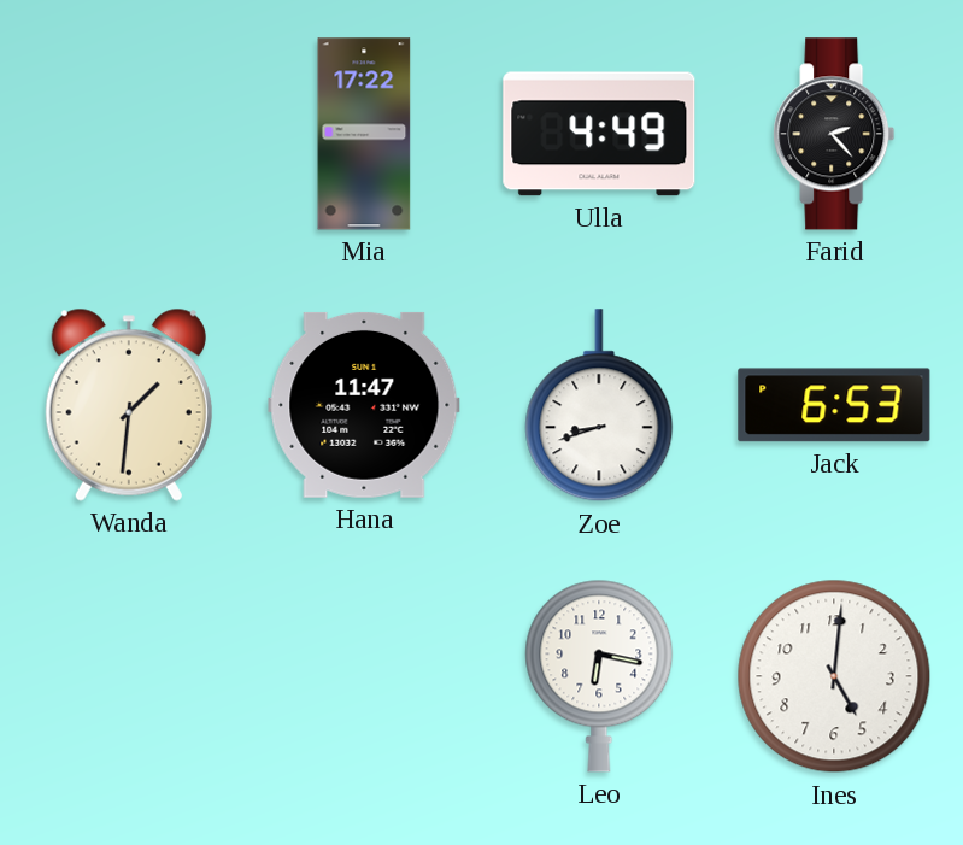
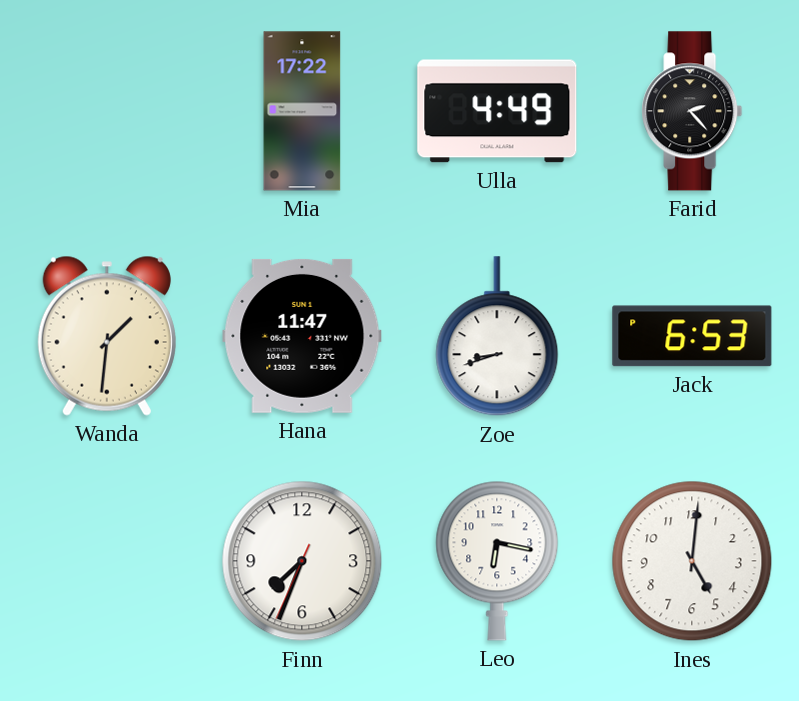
Finn: none -> 7:33 (302, 561)
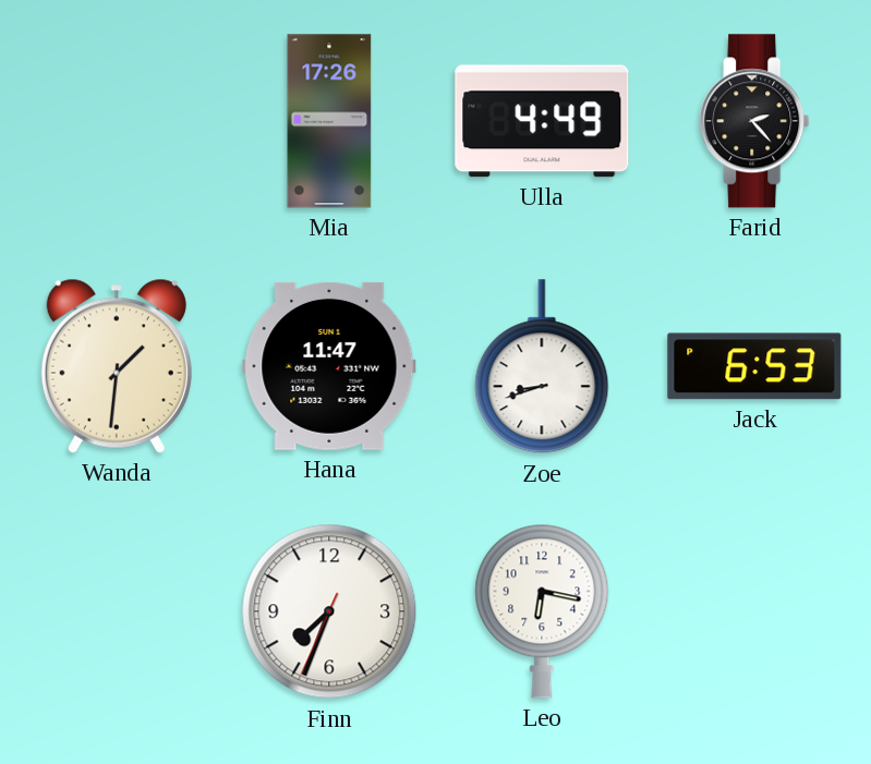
Mia: 17:22 -> 17:26 (329, 121)
Ines: 5:01 -> none (692, 561)
